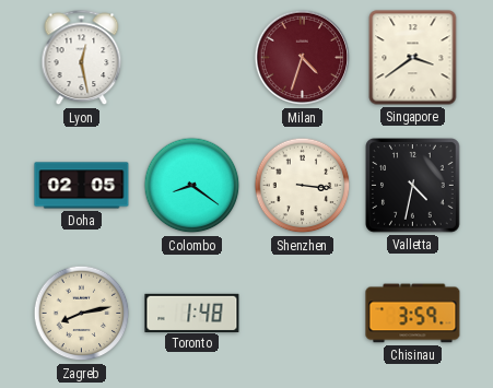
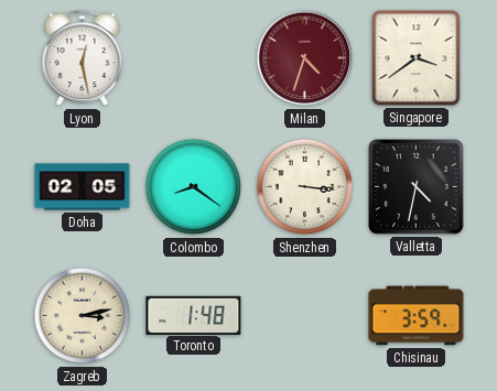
Zagreb: 8:13 -> 3:13 (83, 316)
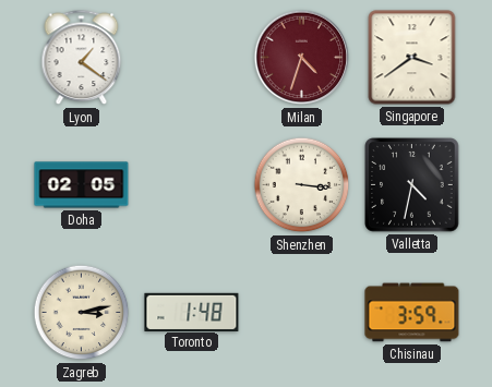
Lyon: 12:28 -> 1:21 (82, 58)
Colombo: 8:21 -> none (194, 187)
